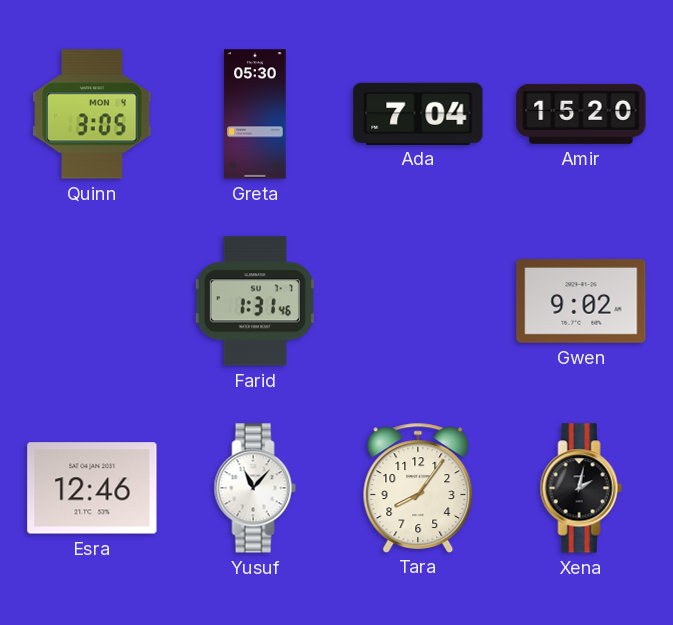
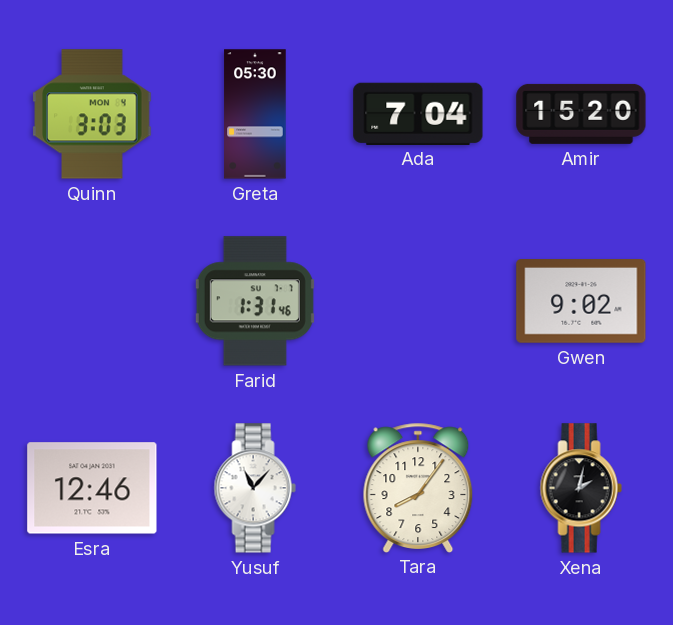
Quinn: 3:05 -> 3:03 (92, 114)
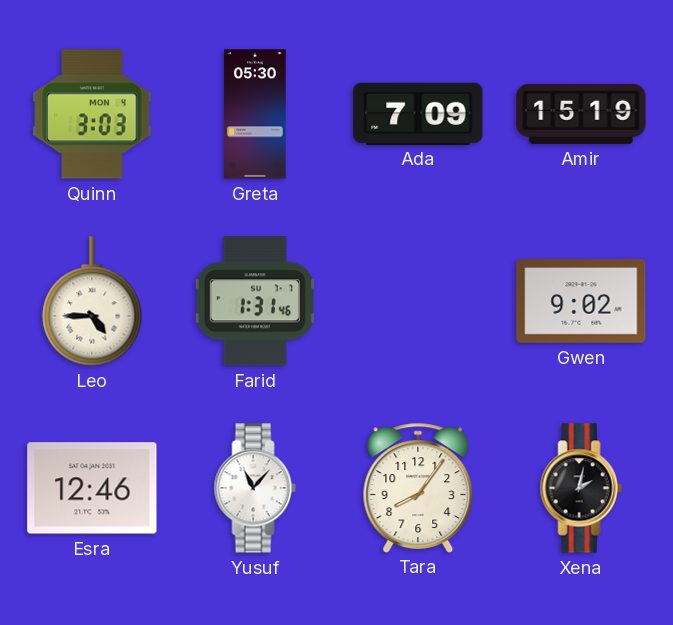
Ada: 7:04 -> 7:09 (418, 113)
Amir: 15:20 -> 15:19 (581, 114)
Leo: none -> 4:45 (92, 301)
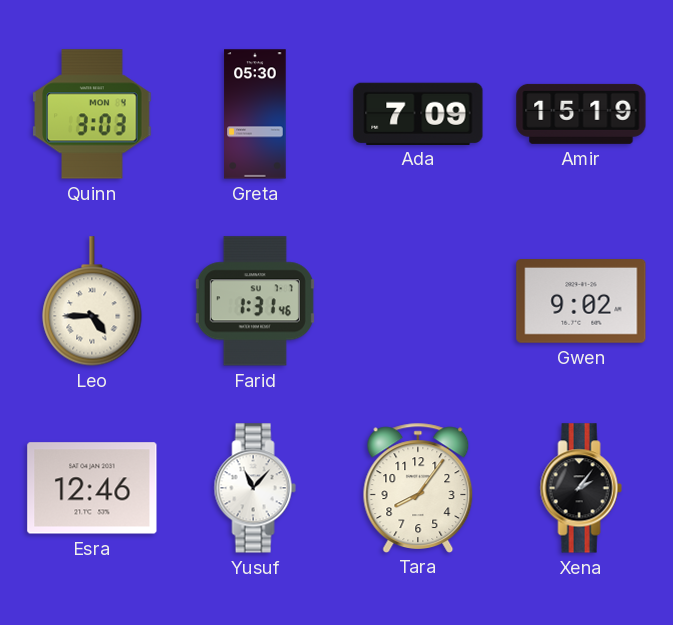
Xena: 2:02 -> 2:06 (581, 488)
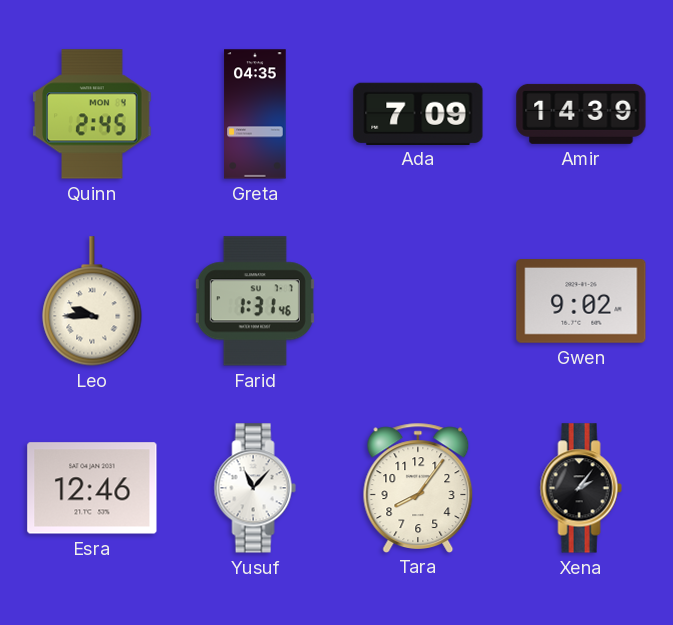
Quinn: 3:03 -> 2:45 (92, 114)
Greta: 05:30 -> 04:35 (255, 114)
Amir: 15:19 -> 14:39 (581, 114)
Leo: 4:45 -> 9:45 (92, 301)
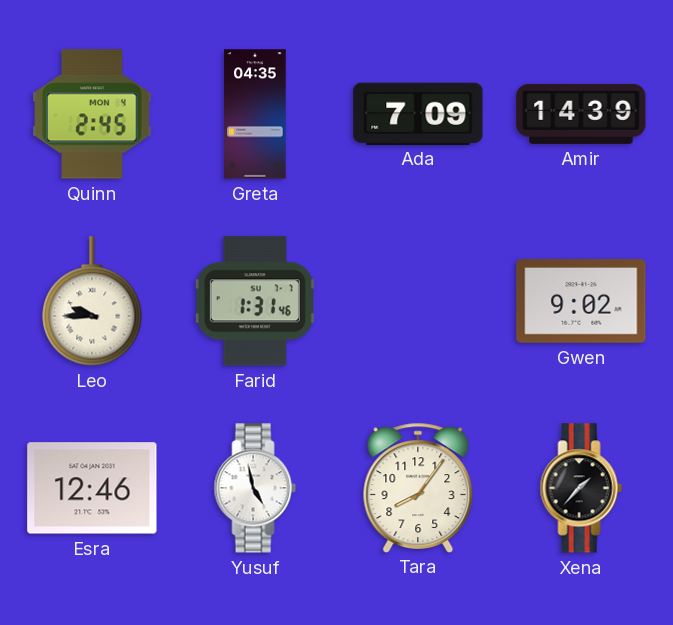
Yusuf: 11:07 -> 4:58 (255, 488)
Xena: 2:06 -> 1:37 (581, 488)
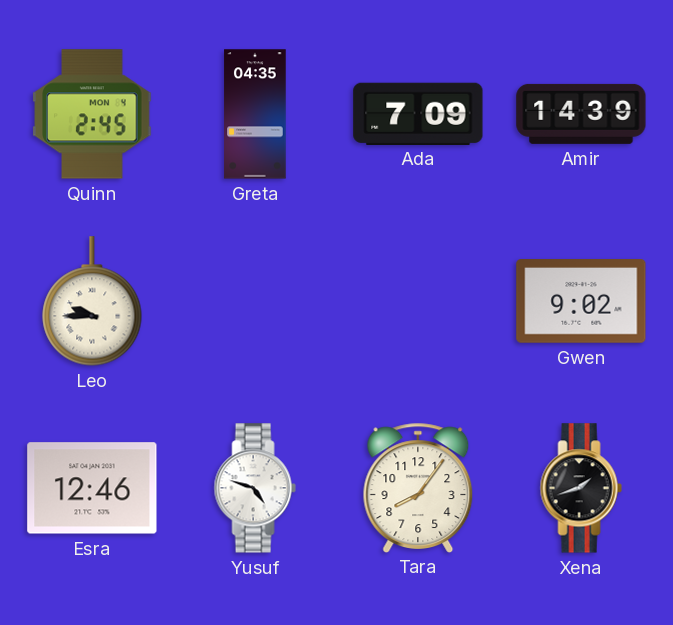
Farid: 1:31 -> none (255, 301)
Yusuf: 4:58 -> 4:48 (255, 488)
Xena: 1:37 -> 1:42 (581, 488)
